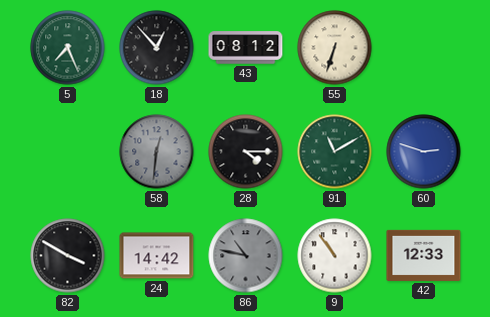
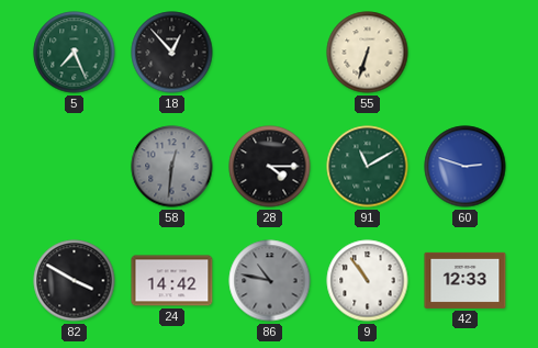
43: 08:12 -> none (246, 48)
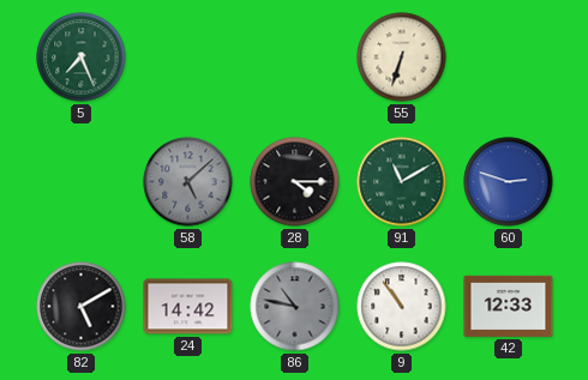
18: 12:53 -> none (172, 53)
58: 12:31 -> 5:08 (188, 182)
82: 3:50 -> 5:10 (82, 307)
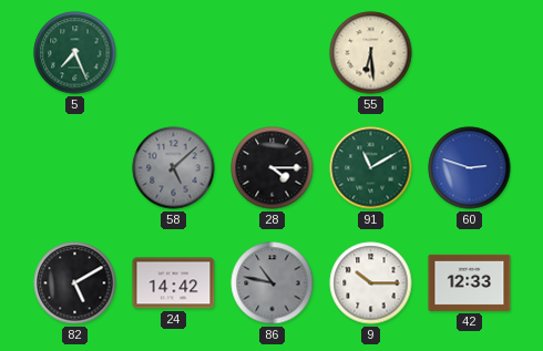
55: 6:33 -> 6:29 (371, 53)
9: 10:54 -> 10:15 (371, 283)
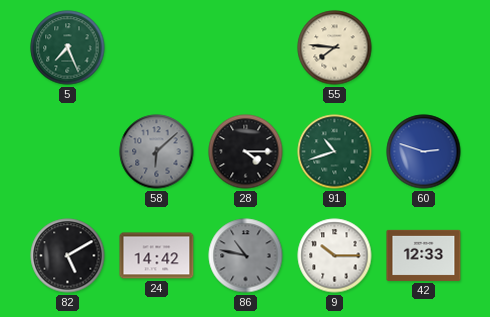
55: 6:29 -> 7:46 (335, 48)
58: 5:08 -> 6:08 (157, 152)
91: 11:10 -> 10:42 (335, 152)
